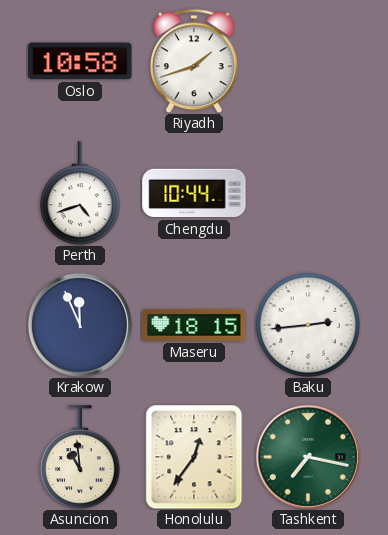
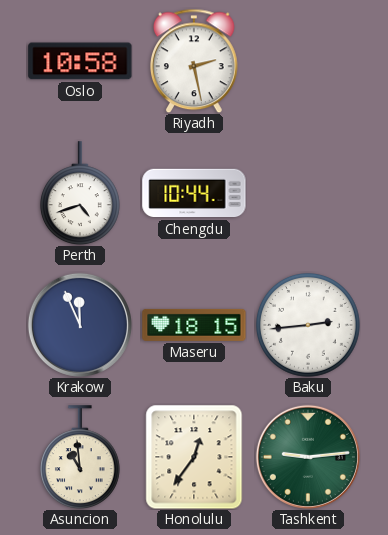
Riyadh: 1:42 -> 2:28 (194, 61)
Tashkent: 7:17 -> 9:14 (308, 457)
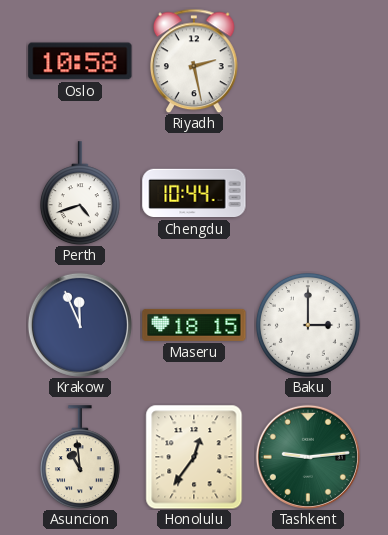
Baku: 2:44 -> 3:00 (308, 325)
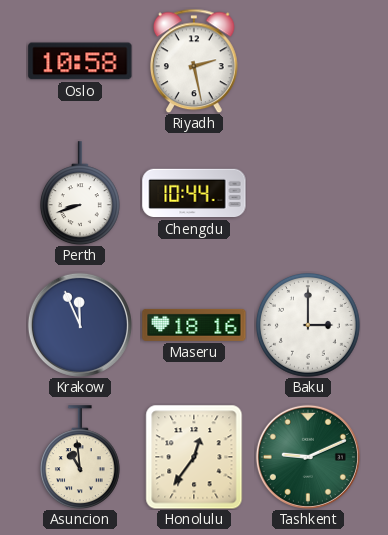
Perth: 4:42 -> 8:42 (80, 193)
Maseru: 18:15 -> 18:16 (194, 325)
Tashkent: 9:14 -> 9:11 (308, 457)
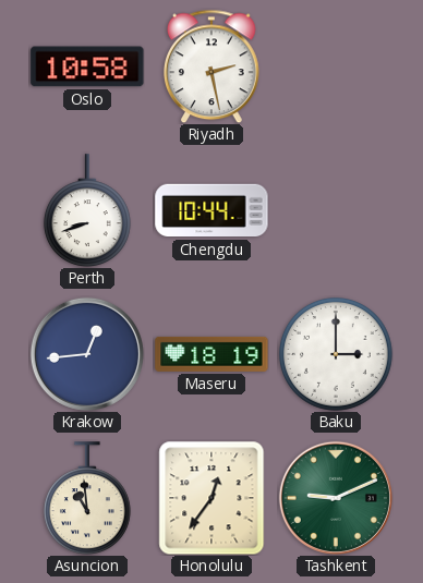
Krakow: 11:56 -> 12:44 (87, 354)
Maseru: 18:16 -> 18:19 (211, 354)
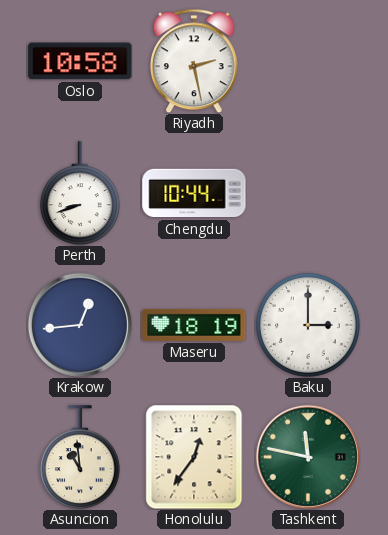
Tashkent: 9:11 -> 11:47 (308, 457)
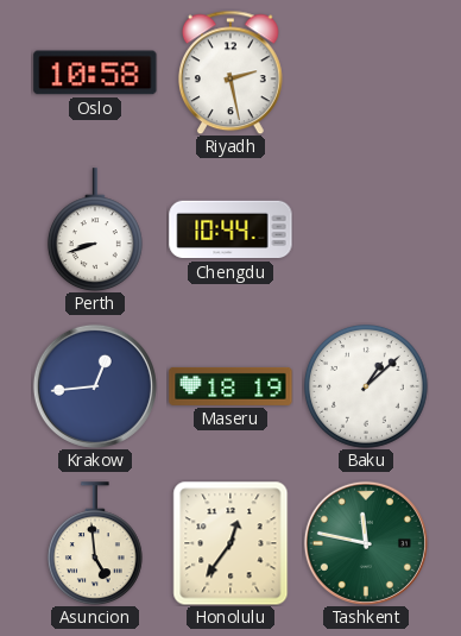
Baku: 3:00 -> 1:08 (366, 386)
Asuncion: 10:59 -> 4:59 (95, 543)
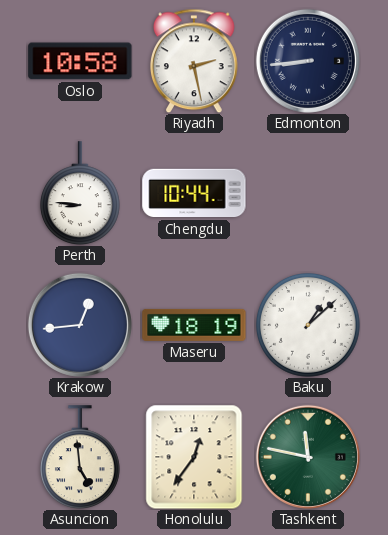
Edmonton: none -> 8:44 (308, 61)
Perth: 8:42 -> 8:46 (80, 193)
